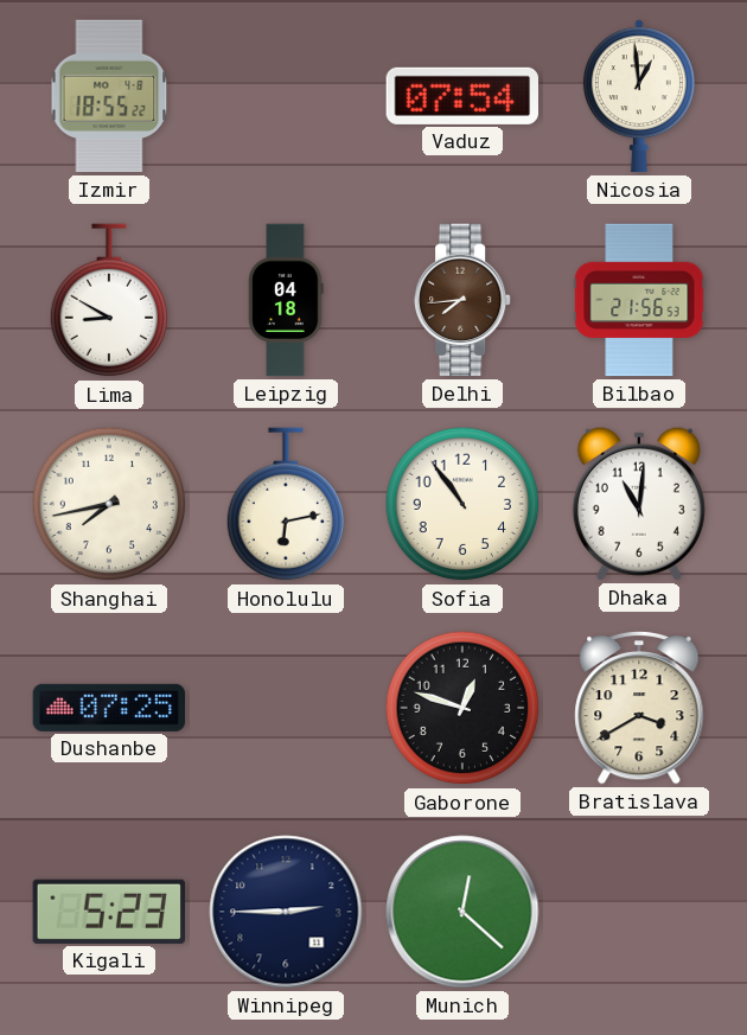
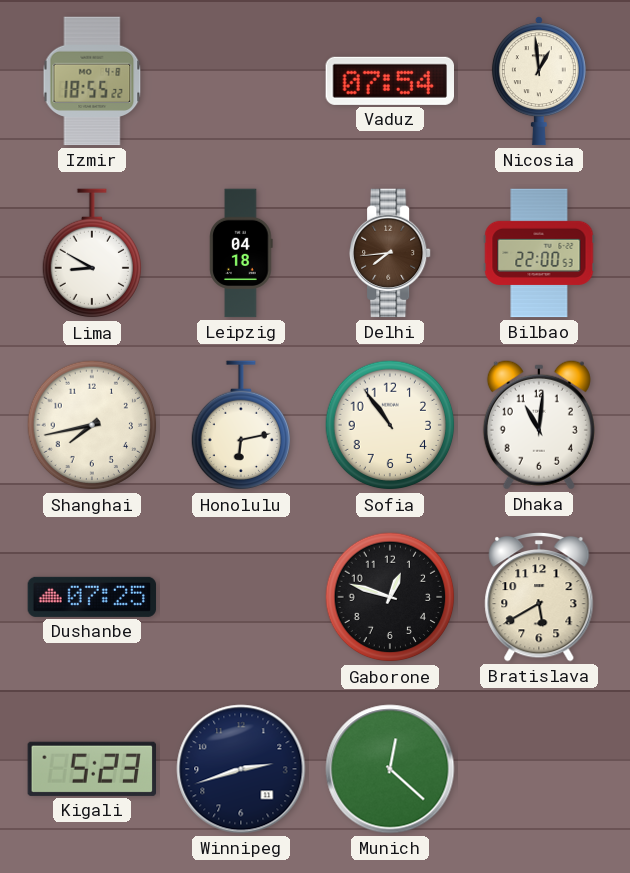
Bilbao: 21:56 -> 22:00 (539, 253)
Bratislava: 3:40 -> 5:40 (539, 597)
Winnipeg: 2:45 -> 2:42 (241, 769)
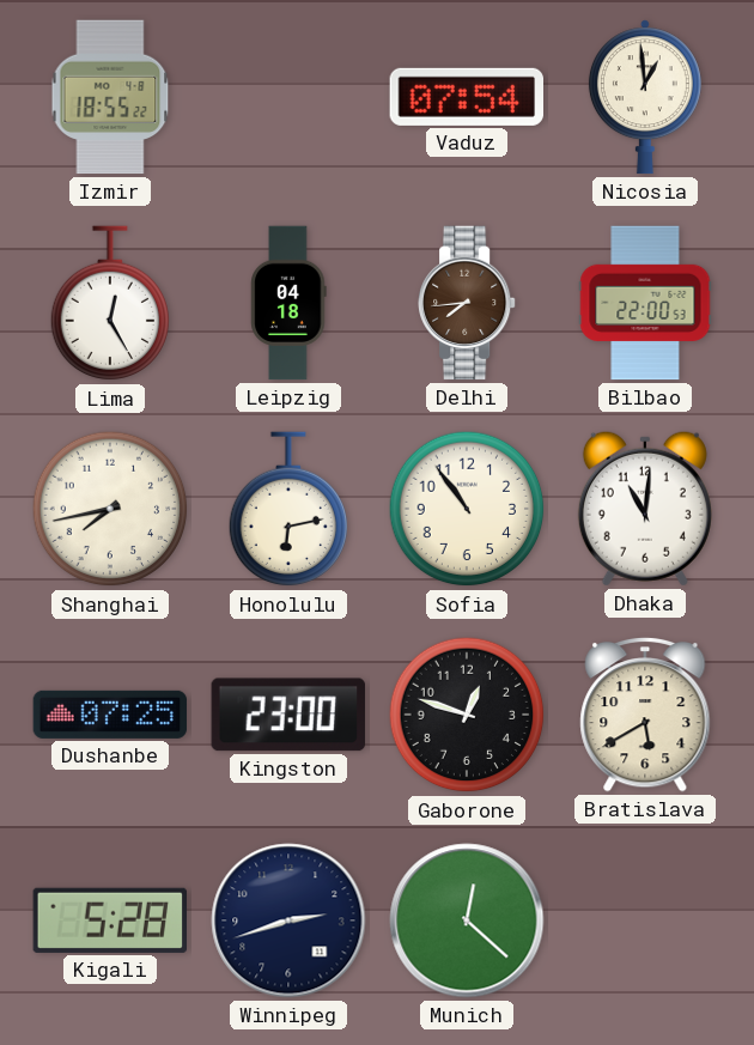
Lima: 8:50 -> 12:25 (109, 304)
Kingston: none -> 23:00 (288, 715)
Kigali: 5:23 -> 5:28 (109, 921)
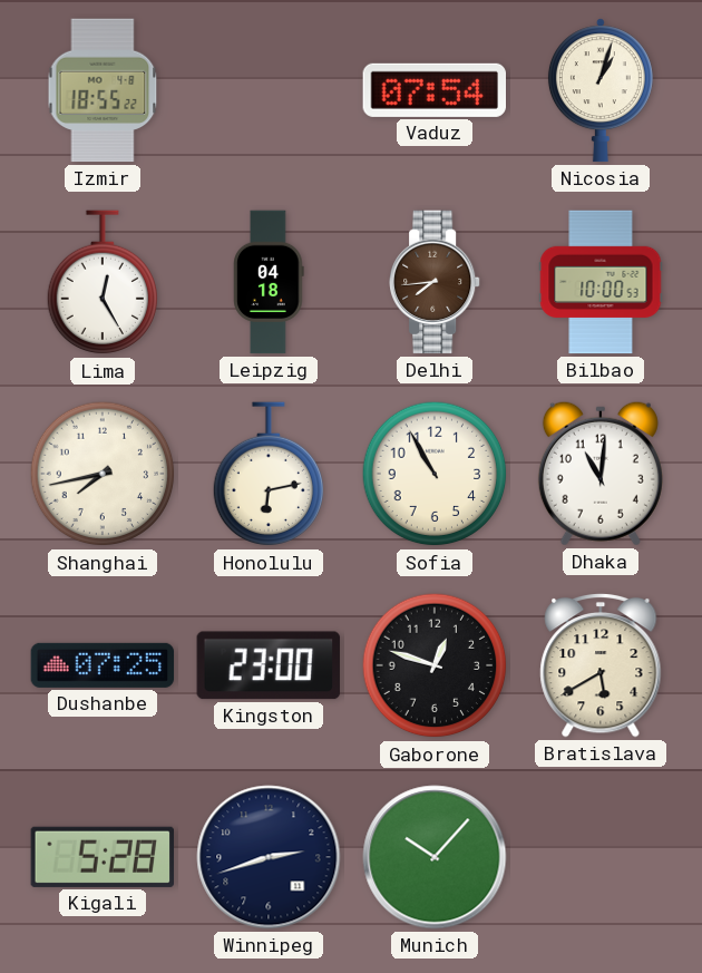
Nicosia: 12:59 -> 1:03 (601, 90)
Bilbao: 22:00 -> 10:00 (601, 282)
Sofia: 10:54 -> 10:55 (435, 474)
Munich: 12:22 -> 10:07 (435, 857)
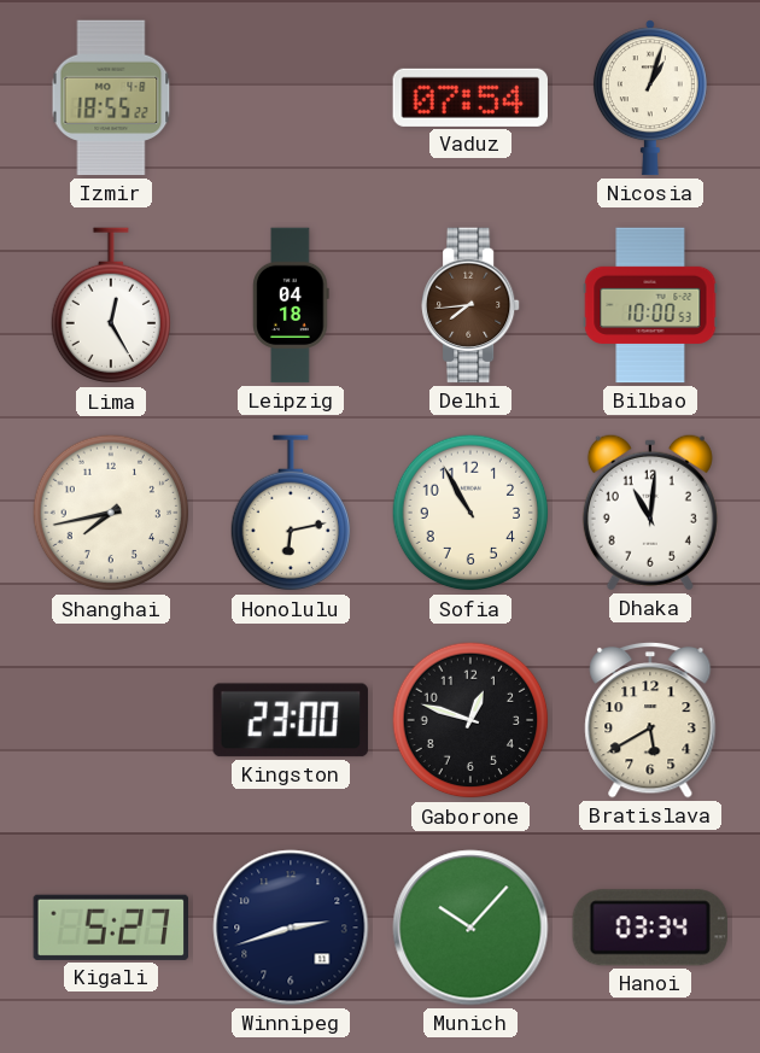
Dushanbe: 07:25 -> none (103, 665)
Kigali: 5:28 -> 5:27 (110, 928)
Hanoi: none -> 03:34 (650, 928)
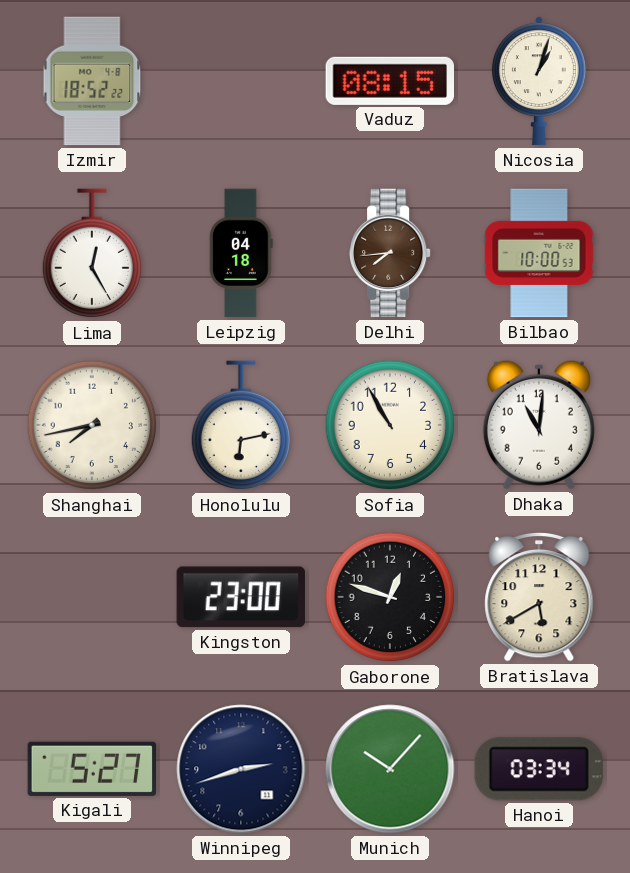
Izmir: 18:55 -> 18:52 (92, 81)
Vaduz: 07:54 -> 08:15 (390, 81)
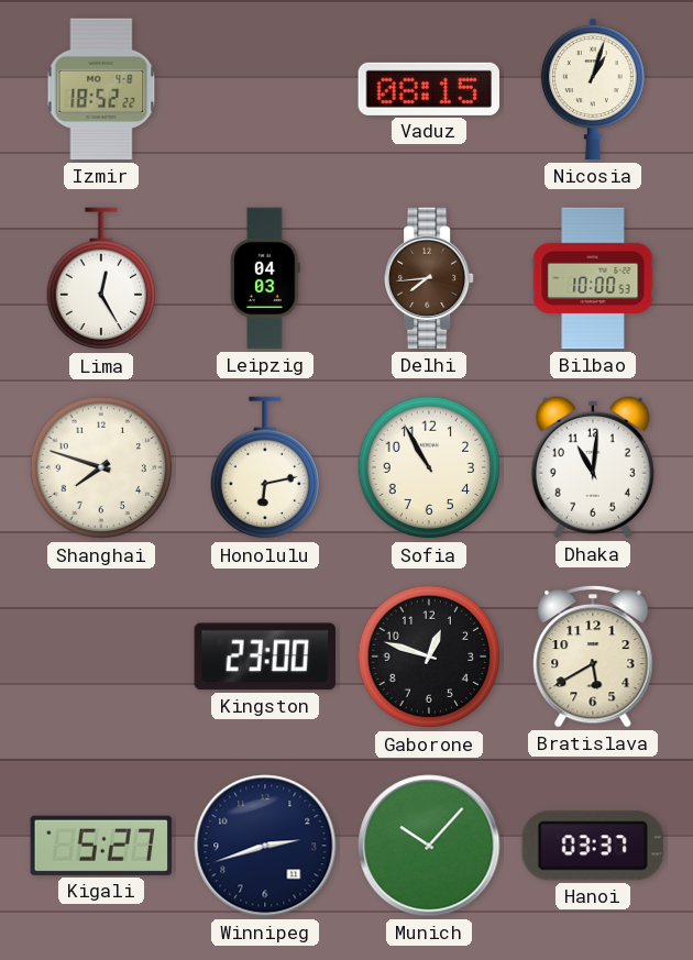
Leipzig: 04:18 -> 04:03 (265, 278)
Shanghai: 7:43 -> 7:48 (101, 467)
Hanoi: 03:34 -> 03:37 (593, 846)
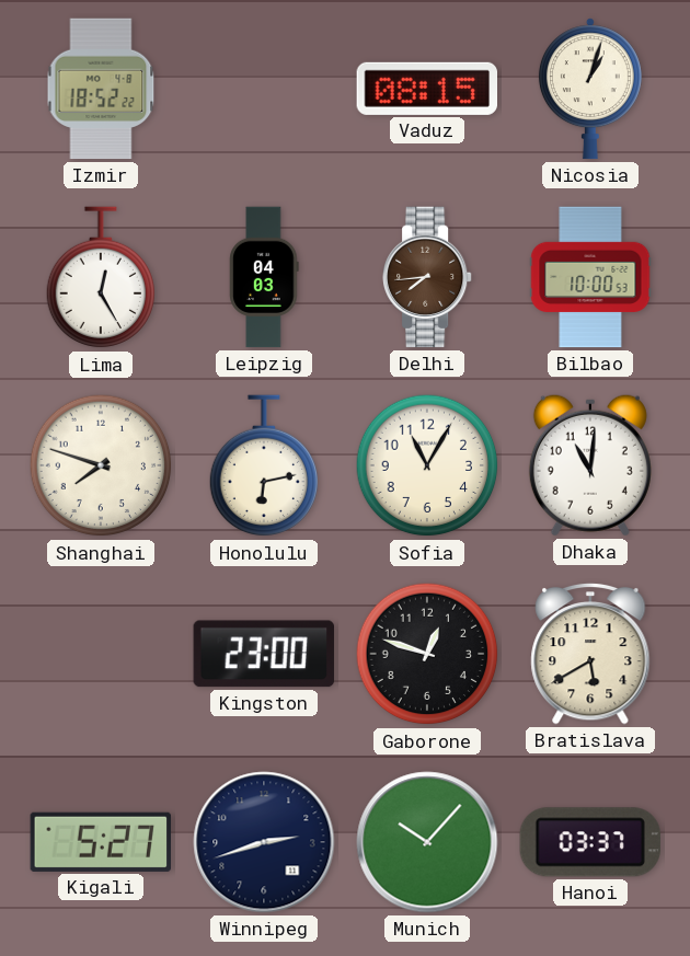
Sofia: 10:55 -> 11:05 (427, 465)
